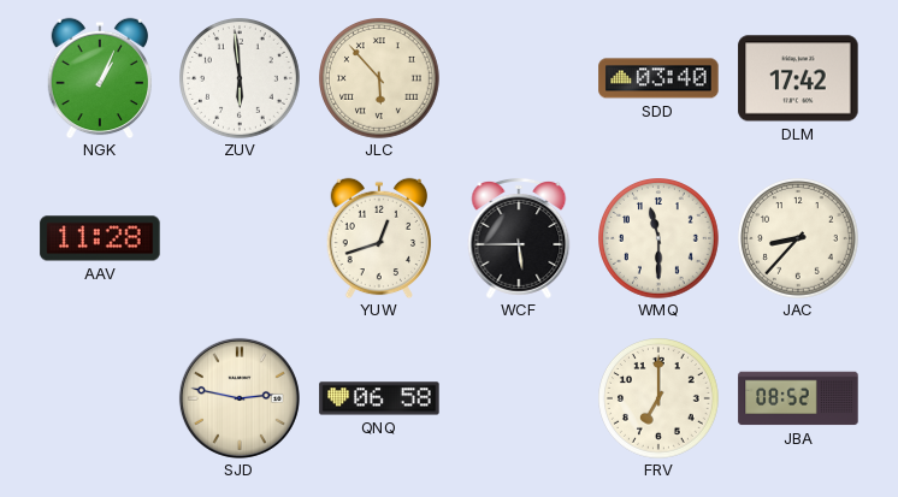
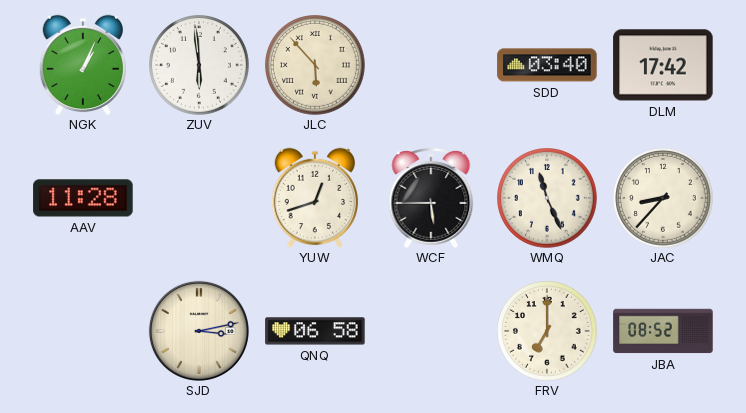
WMQ: 11:30 -> 11:26 (548, 199)
SJD: 2:47 -> 3:13 (199, 331)
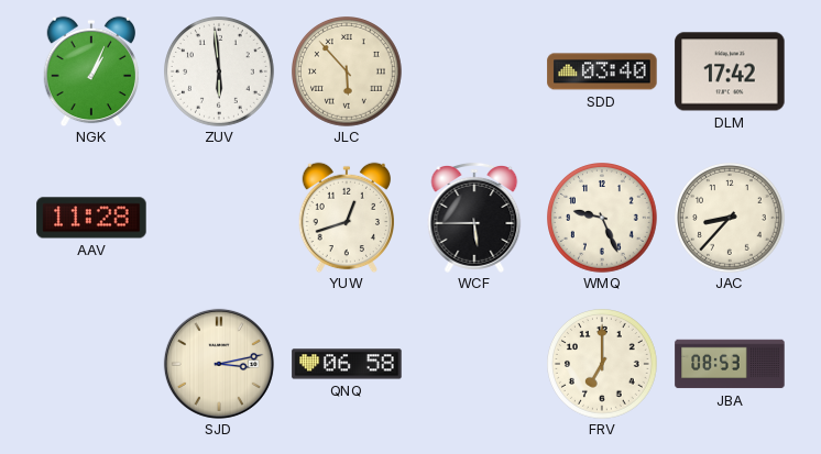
WMQ: 11:26 -> 9:26 (603, 219)
JBA: 08:52 -> 08:53 (730, 364)
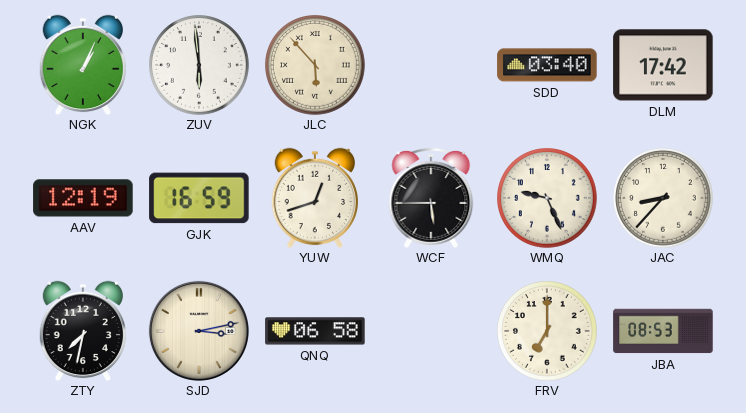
AAV: 11:28 -> 12:19 (83, 198)
GJK: none -> 16:59 (199, 198)
ZTY: none -> 7:32 (82, 331)
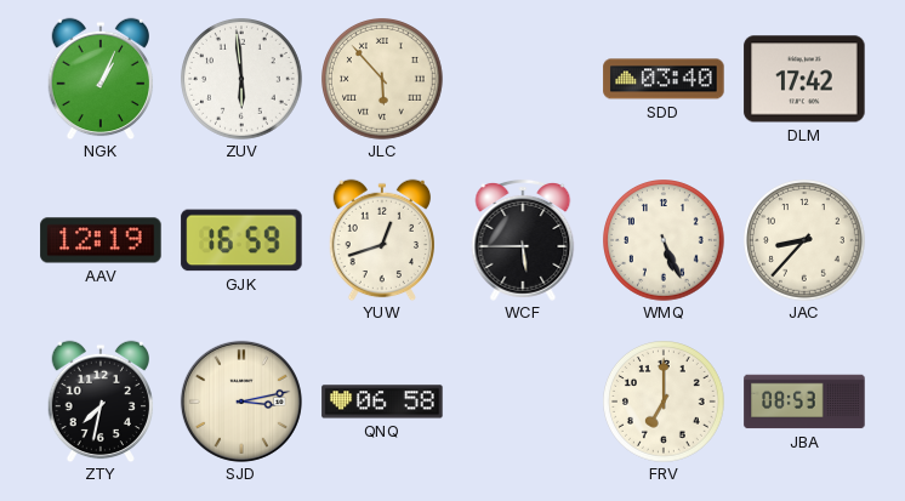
WMQ: 9:26 -> 5:26 (665, 241)
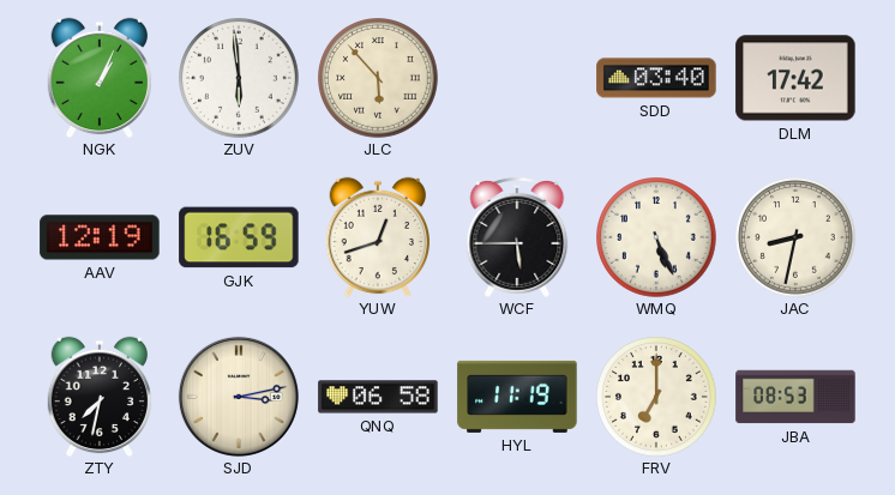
JAC: 8:37 -> 8:32 (797, 239)
HYL: none -> 11:19 (517, 397)
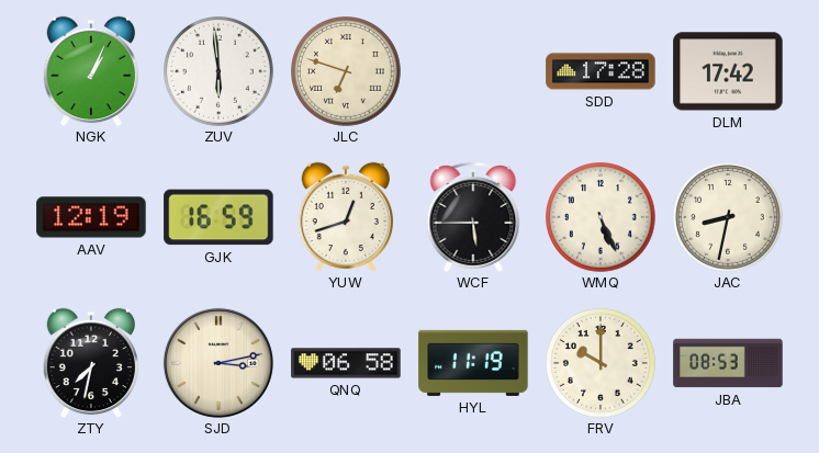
JLC: 5:53 -> 6:48 (347, 72)
SDD: 03:40 -> 17:28 (601, 71)
FRV: 7:00 -> 10:00 (602, 364)
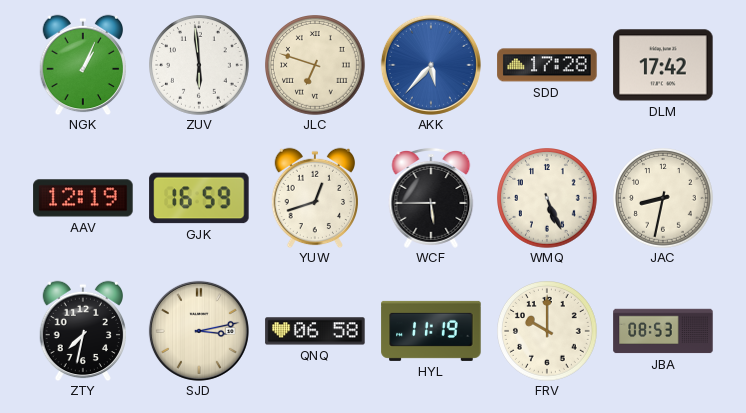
AKK: none -> 5:37 (431, 65)
